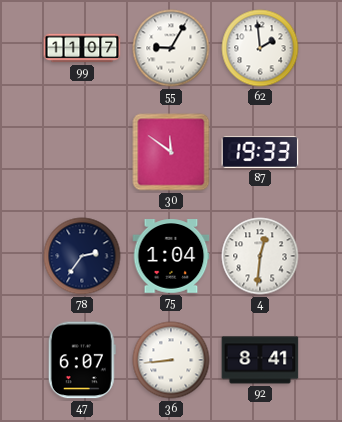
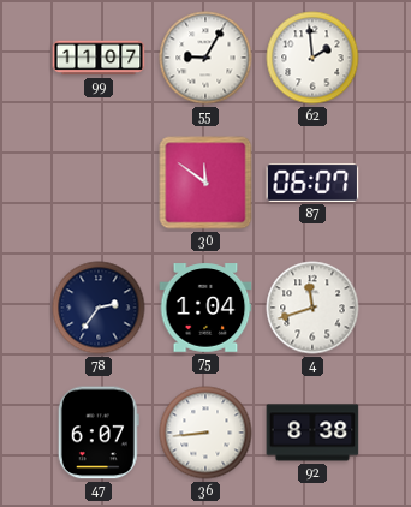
87: 19:33 -> 06:07 (312, 183)
4: 12:31 -> 11:42 (312, 308)
92: 8:41 -> 8:38 (312, 433)
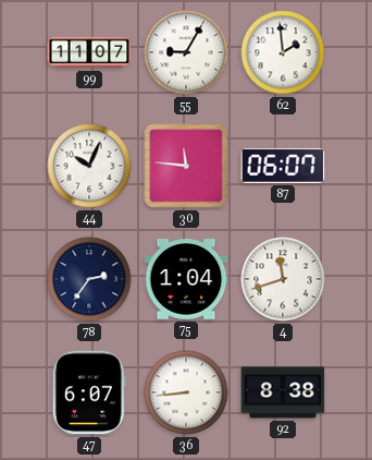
44: none -> 10:04 (89, 166)
30: 11:51 -> 11:46 (186, 166)
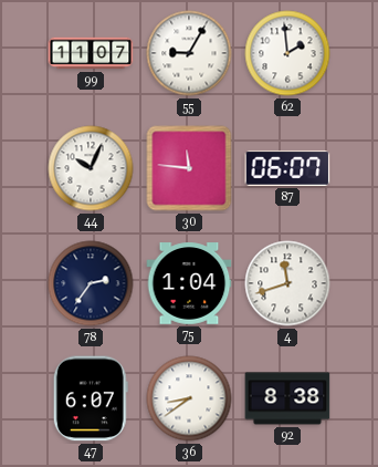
36: 8:44 -> 8:39 (189, 398)
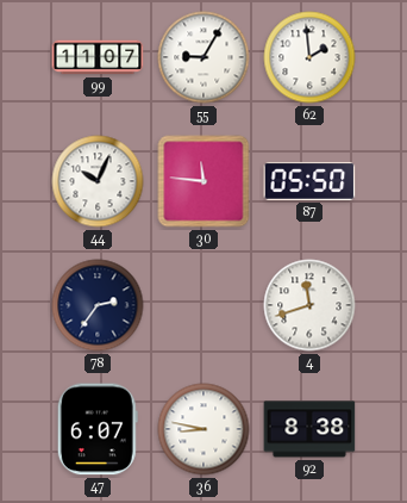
87: 06:07 -> 05:50 (309, 181)
75: 1:04 -> none (189, 283)
36: 8:39 -> 8:47 (203, 429)
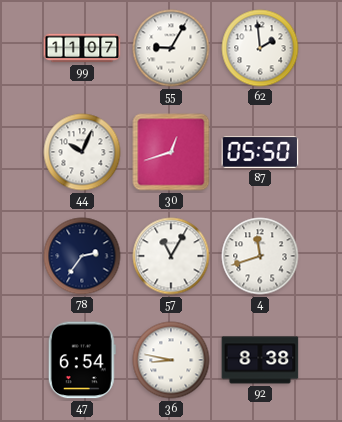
30: 11:46 -> 12:42 (171, 152)
57: none -> 11:05 (171, 256)
47: 6:07 -> 6:54 (82, 360)
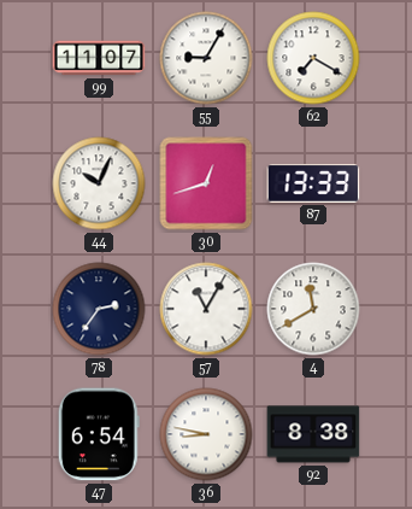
62: 1:59 -> 7:20 (313, 58)
87: 05:50 -> 13:33 (313, 183)
4: 11:42 -> 11:40 (313, 309)
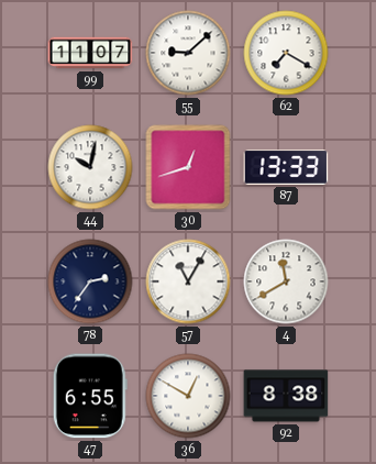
55: 9:05 -> 9:08 (188, 53)
44: 10:04 -> 10:02 (90, 167)
47: 6:54 -> 6:55 (90, 396)
36: 8:47 -> 12:50 (188, 396)
